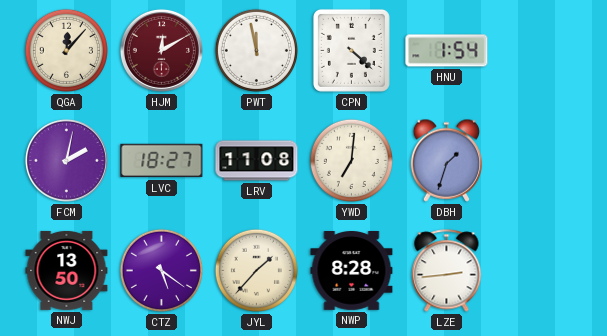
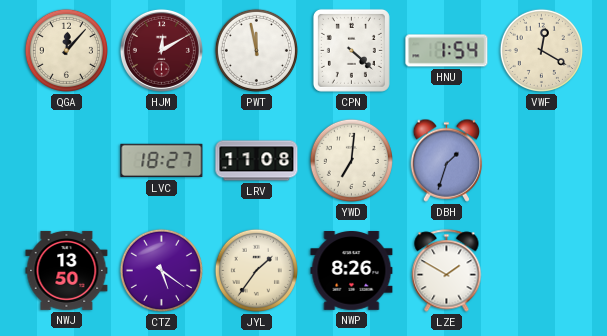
VWF: none -> 12:20 (541, 50)
FCM: 2:02 -> none (66, 160)
JYL: 1:37 -> 1:36 (256, 270)
NWP: 8:28 -> 8:26 (352, 271)
LZE: 2:44 -> 1:50 (447, 271)
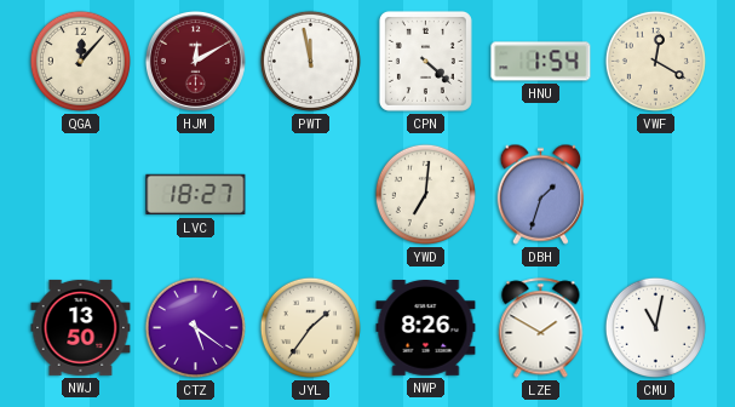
LRV: 11:08 -> none (257, 161)
CMU: none -> 11:02 (655, 327)
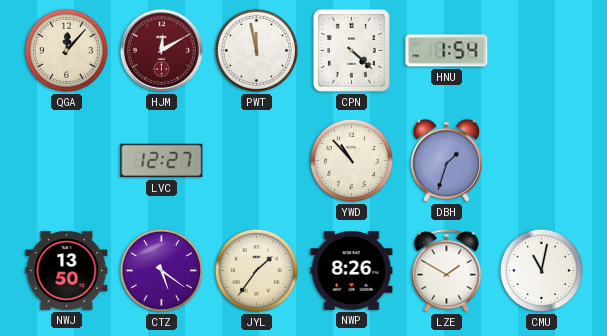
VWF: 12:20 -> none (655, 61)
LVC: 18:27 -> 12:27 (162, 161)
YWD: 7:01 -> 10:53 (351, 160)
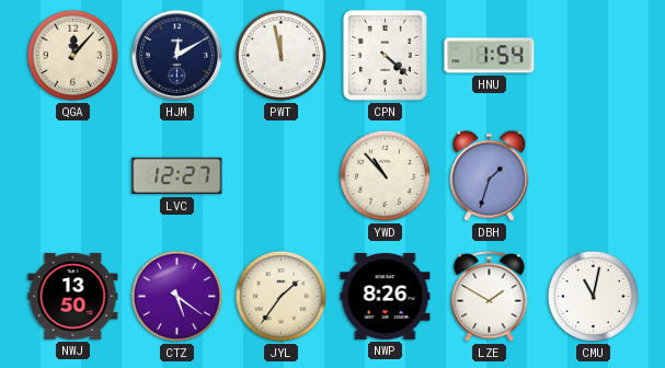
HJM dial: burgundy -> navy (176, 55)
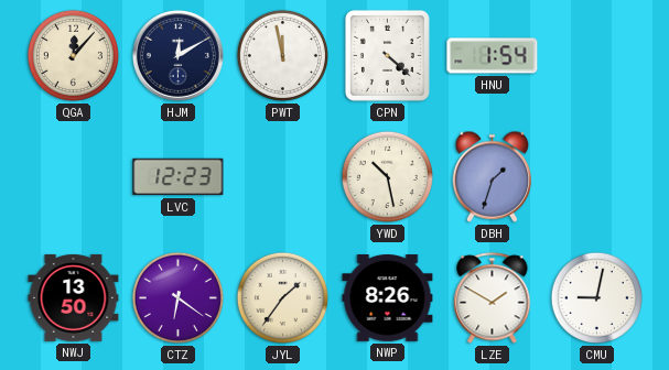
LVC: 12:27 -> 12:23 (179, 177)
YWD: 10:53 -> 10:28 (387, 176)
CTZ: 5:21 -> 6:21 (177, 297)
CMU: 11:02 -> 9:02 (596, 297)
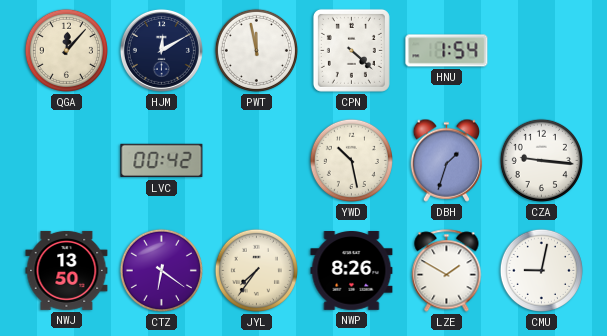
LVC: 12:23 -> 00:42 (162, 161)
CZA: none -> 9:16 (541, 160)
JYL: 1:36 -> 7:36 (256, 270)
